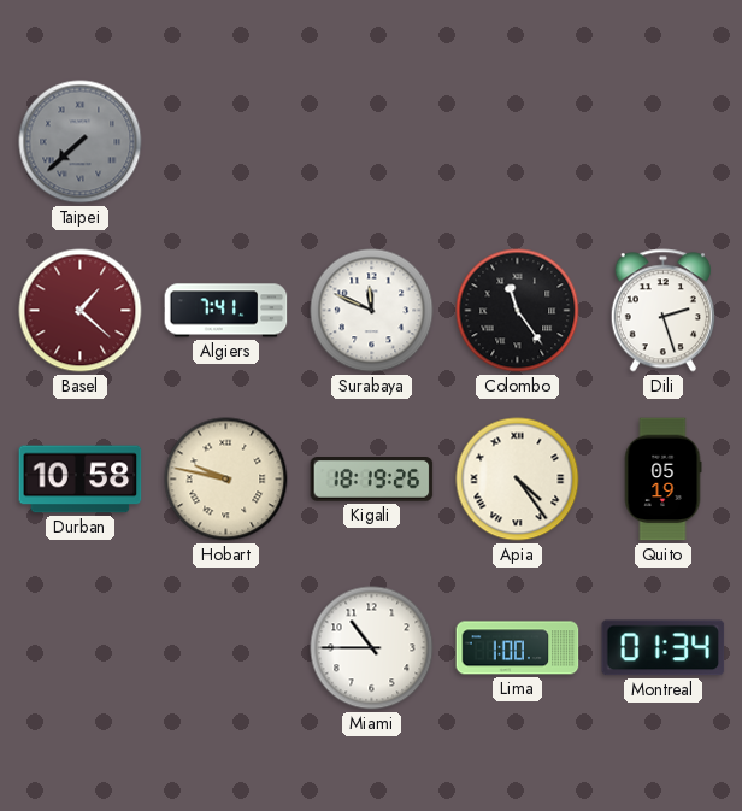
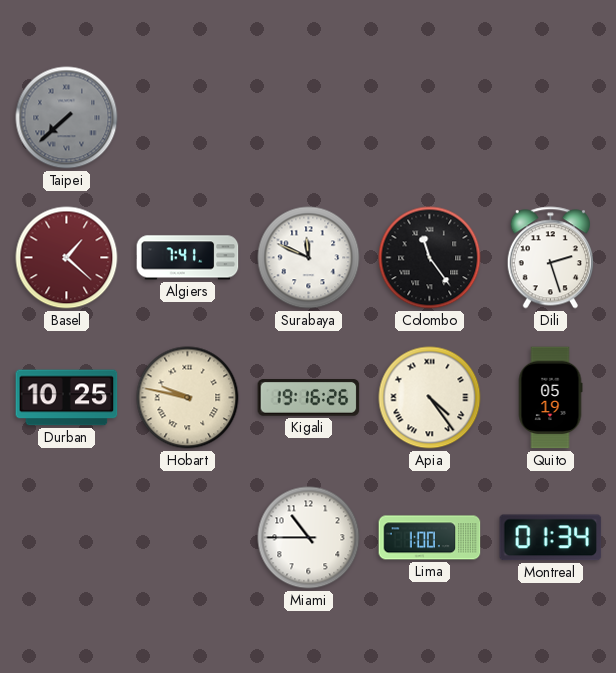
Durban: 10:58 -> 10:25 (67, 398)
Kigali: 18:19 -> 19:16 (309, 398)
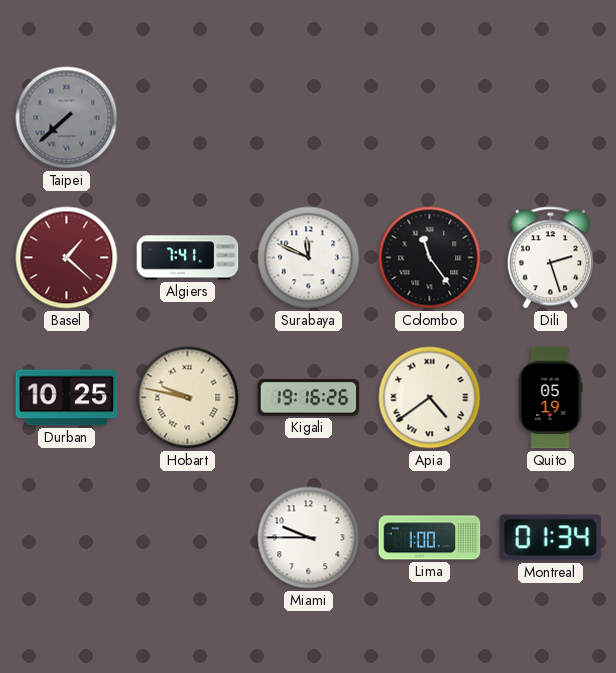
Apia: 4:24 -> 4:39 (430, 398)
Miami: 10:45 -> 9:45 (309, 538)
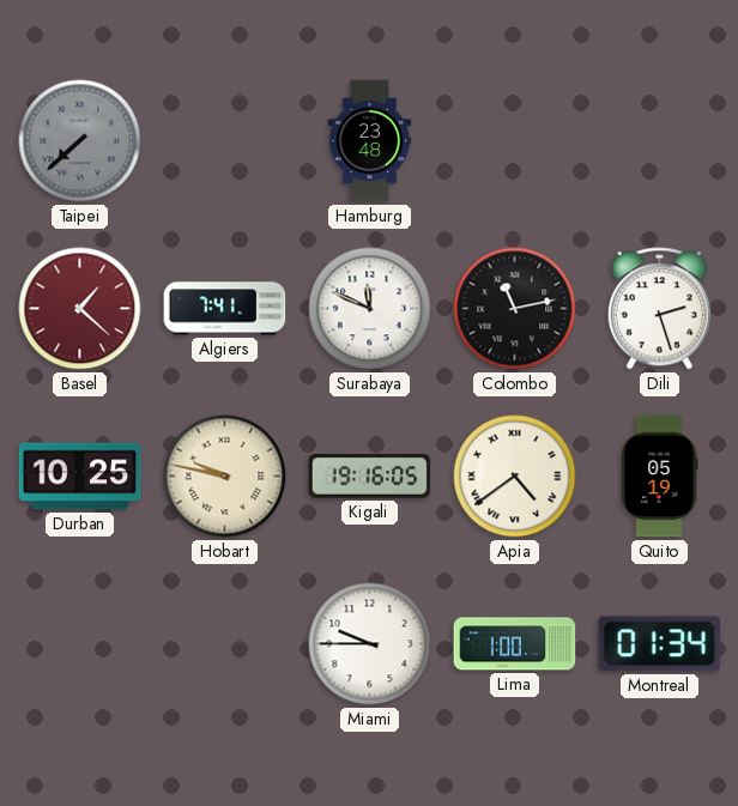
Hamburg: none -> 23:48 (370, 141)
Colombo: 11:24 -> 11:13 (515, 309)
Kigali: 19:16:26 -> 19:16:05 (370, 477)
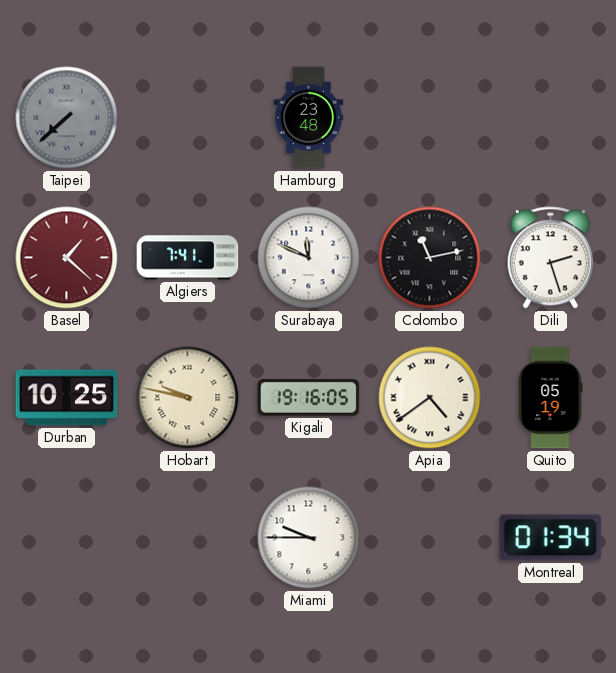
Lima: 1:00 -> none (515, 644)
